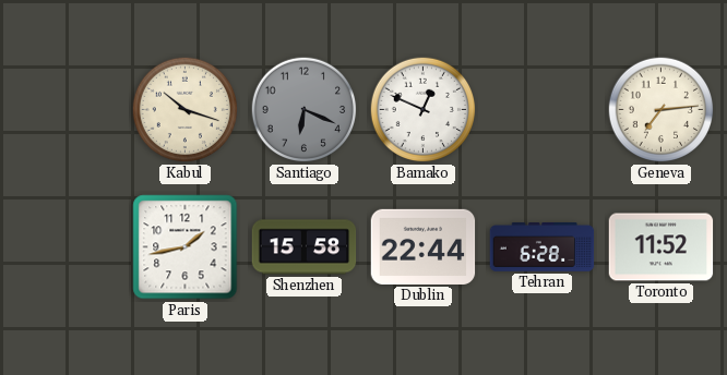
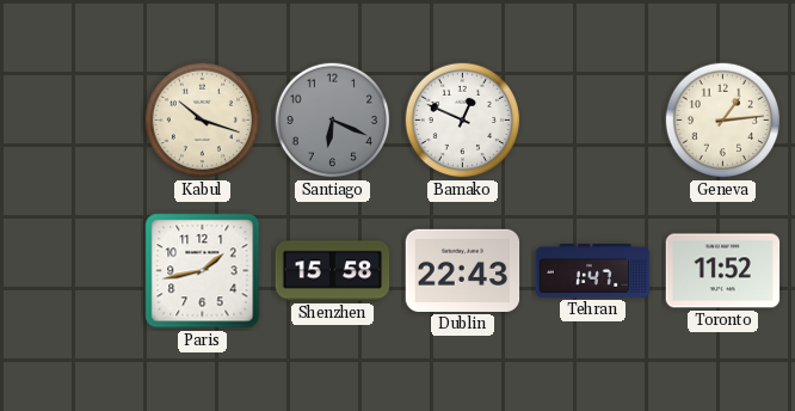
Geneva: 7:14 -> 1:14 (723, 121)
Dublin: 22:44 -> 22:43 (463, 270)
Tehran: 6:28 -> 1:47 (593, 271)
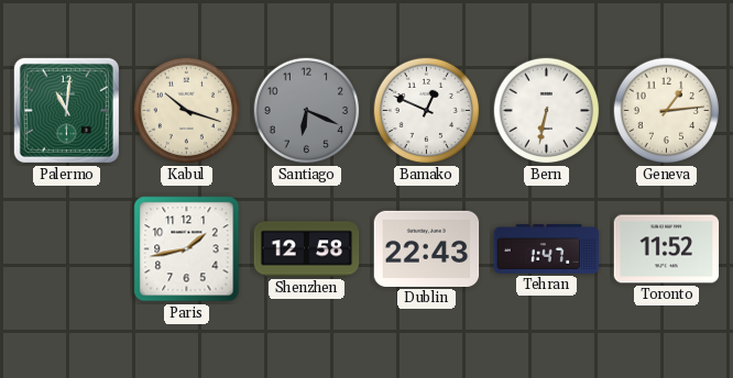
Palermo: none -> 11:01 (66, 110)
Bern: none -> 6:32 (547, 111)
Shenzhen: 15:58 -> 12:58 (307, 249)
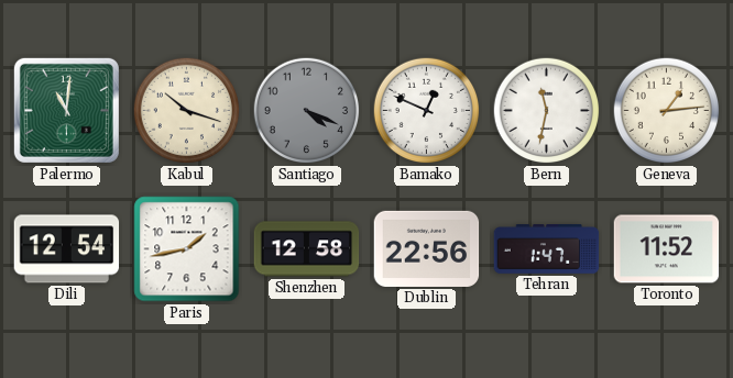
Santiago: 6:19 -> 4:19 (307, 111)
Bern: 6:32 -> 11:32 (547, 111)
Dili: none -> 12:54 (67, 249)
Dublin: 22:43 -> 22:56 (427, 248)
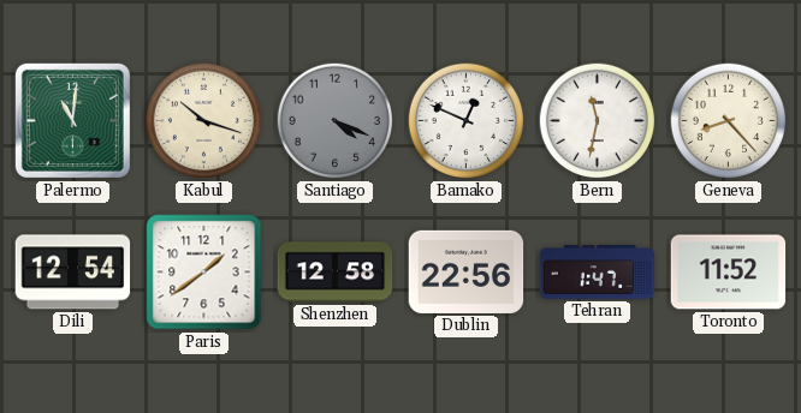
Geneva: 1:14 -> 8:23 (729, 121)
Paris: 1:43 -> 1:39 (204, 273)
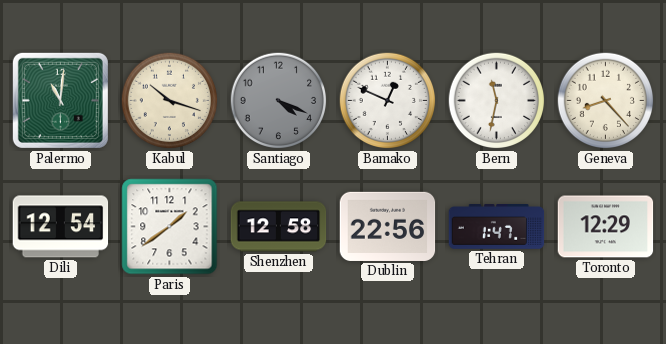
Toronto: 11:52 -> 12:29 (606, 227)
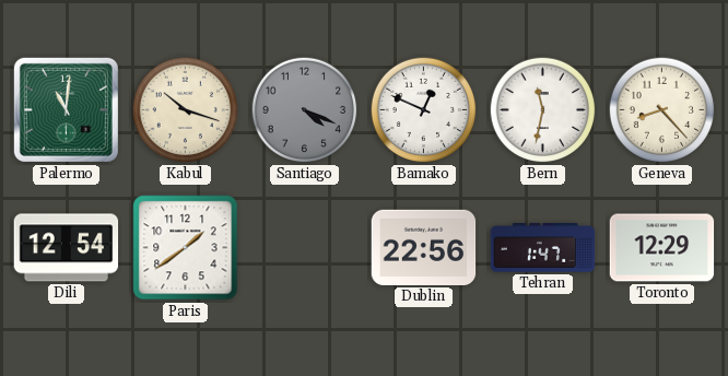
Shenzhen: 12:58 -> none (279, 227)
